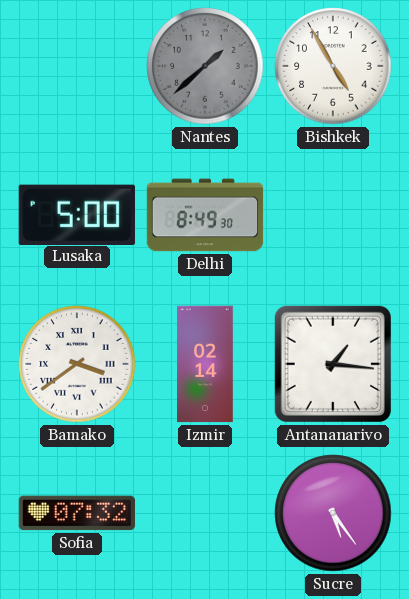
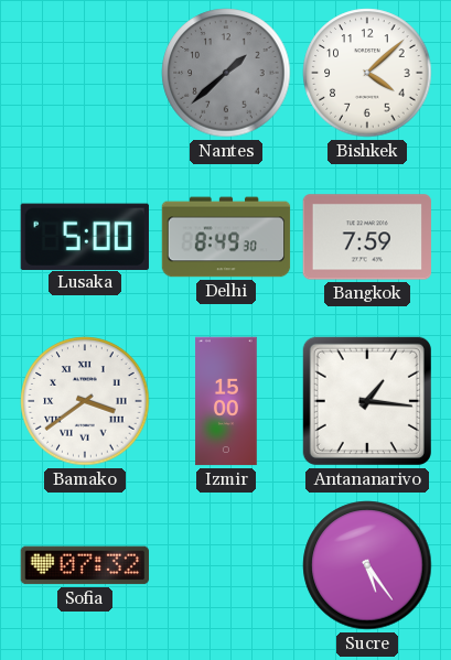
Bishkek: 4:55 -> 4:08 (367, 73)
Bangkok: none -> 7:59 (367, 237)
Izmir: 02:14 -> 15:00 (226, 401)
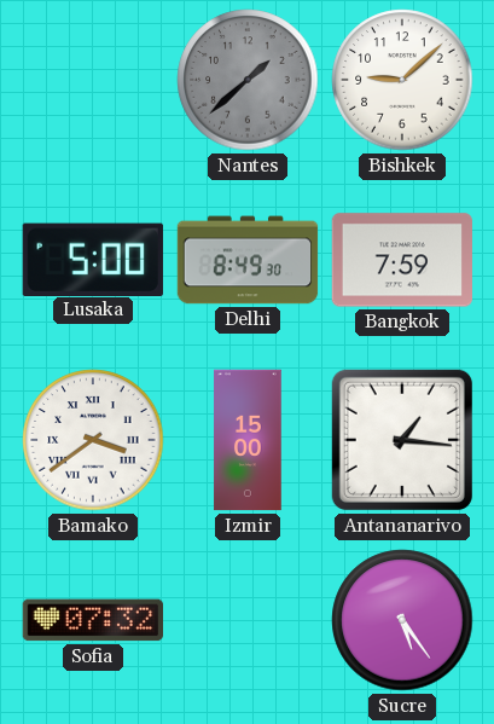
Bishkek: 4:08 -> 9:08 (402, 80)
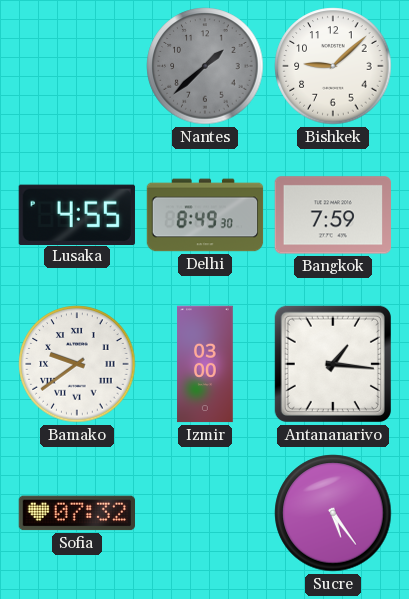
Lusaka: 5:00 -> 4:55 (77, 214)
Bamako: 3:39 -> 9:39 (77, 364)
Izmir: 15:00 -> 03:00 (205, 364)
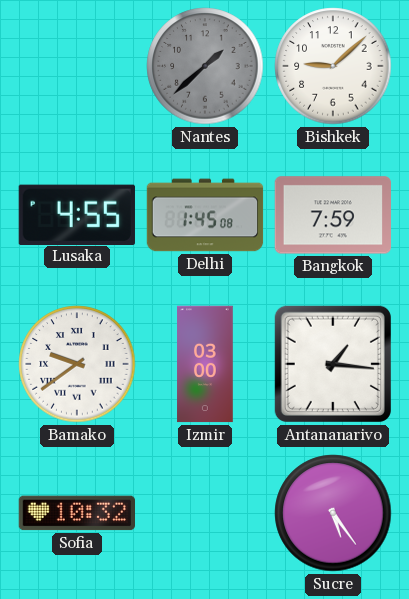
Delhi: 8:49 -> 1:45 (205, 215)
Sofia: 07:32 -> 10:32 (77, 513)
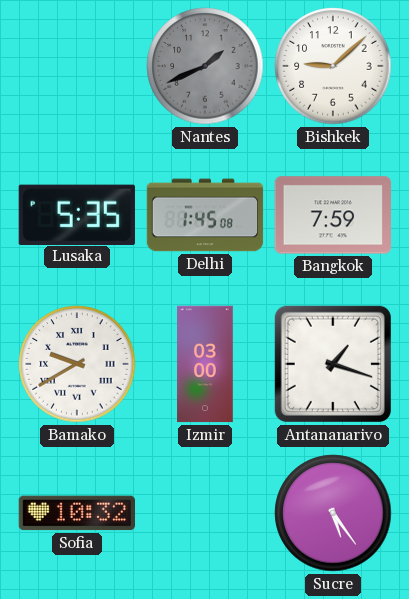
Nantes: 1:38 -> 1:41 (205, 66)
Lusaka: 4:55 -> 5:35 (77, 214)
Bamako: 9:39 -> 9:40 (77, 364)
Antananarivo: 1:16 -> 1:18 (333, 364)
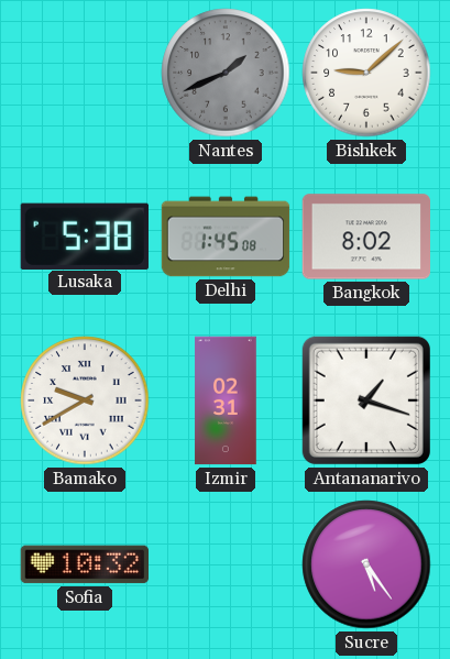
Lusaka: 5:35 -> 5:38 (85, 235)
Bangkok: 7:59 -> 8:02 (366, 237)
Izmir: 03:00 -> 02:31 (226, 400)
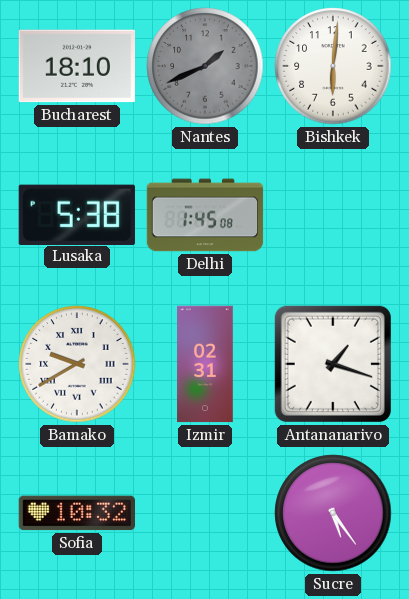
Bucharest: none -> 18:10 (76, 66)
Bishkek: 9:08 -> 6:01 (333, 66)
Bangkok: 8:02 -> none (366, 237)
